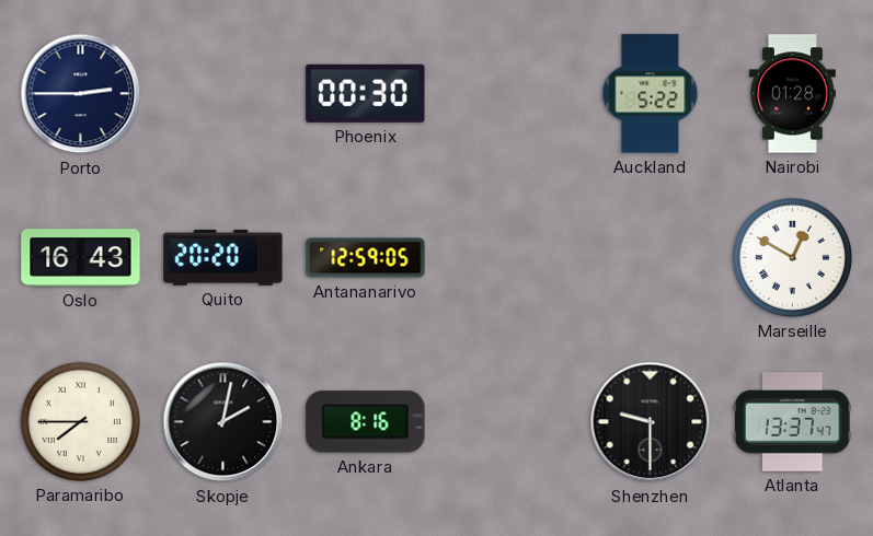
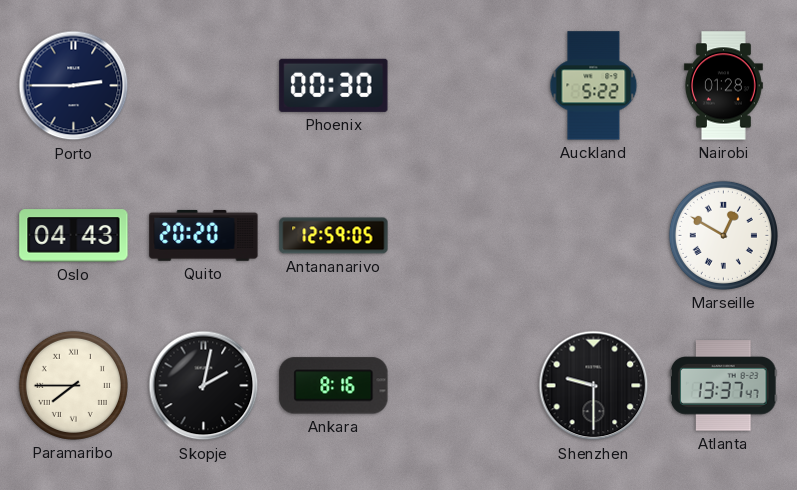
Oslo: 16:43 -> 04:43 (74, 236)
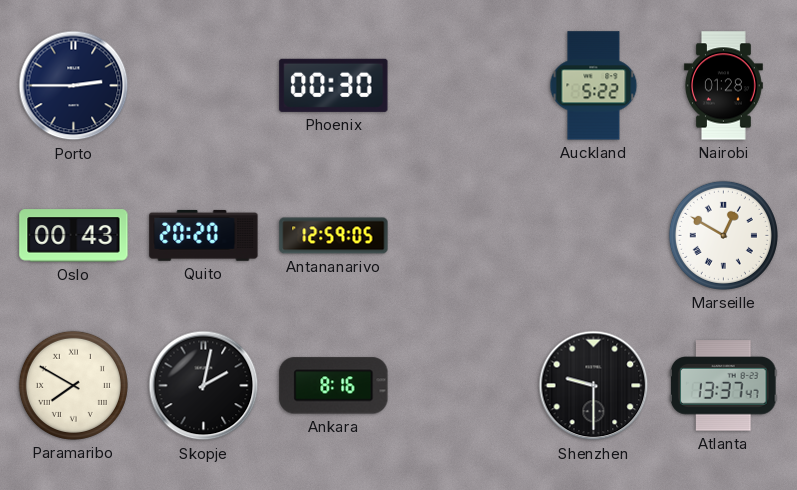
Oslo: 04:43 -> 00:43 (74, 236)
Paramaribo: 7:45 -> 7:50 (73, 385)
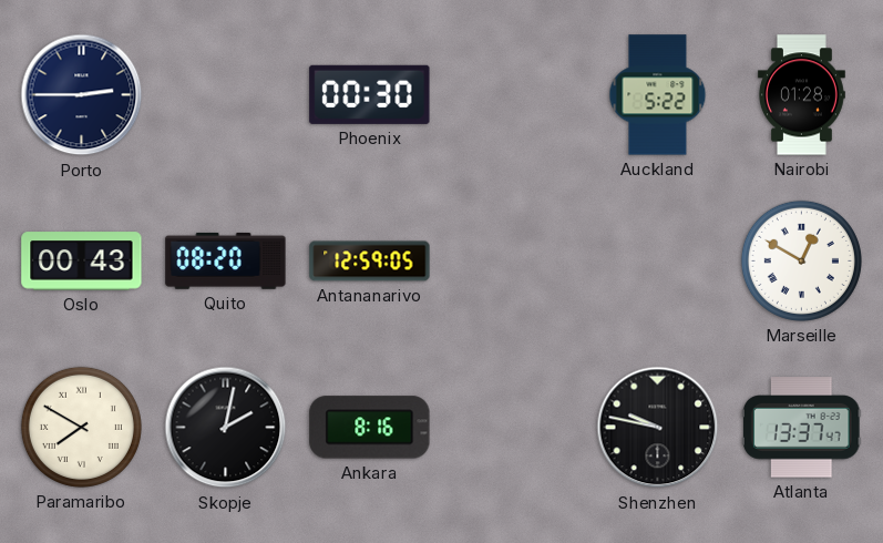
Quito: 20:20 -> 08:20 (226, 260)
Shenzhen: 9:30 -> 9:47 (658, 428)
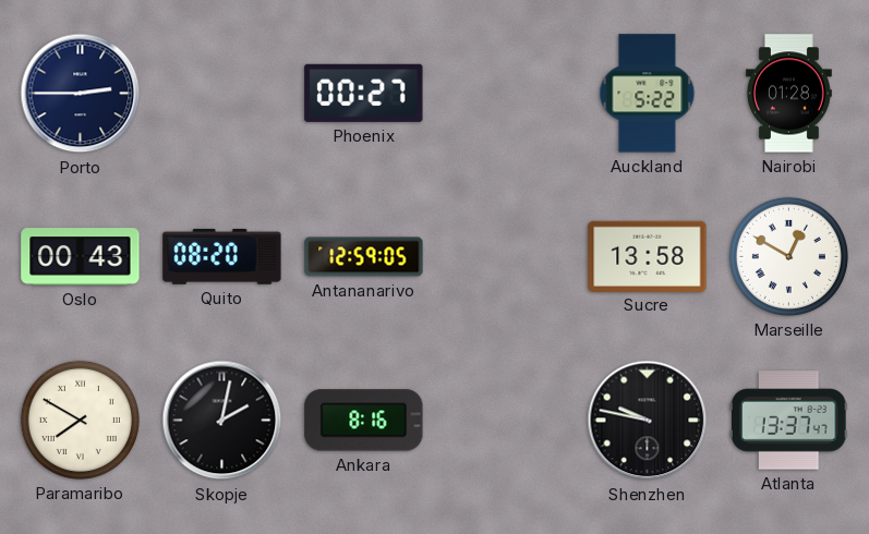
Phoenix: 00:30 -> 00:27 (364, 93)
Sucre: none -> 13:58 (648, 256)
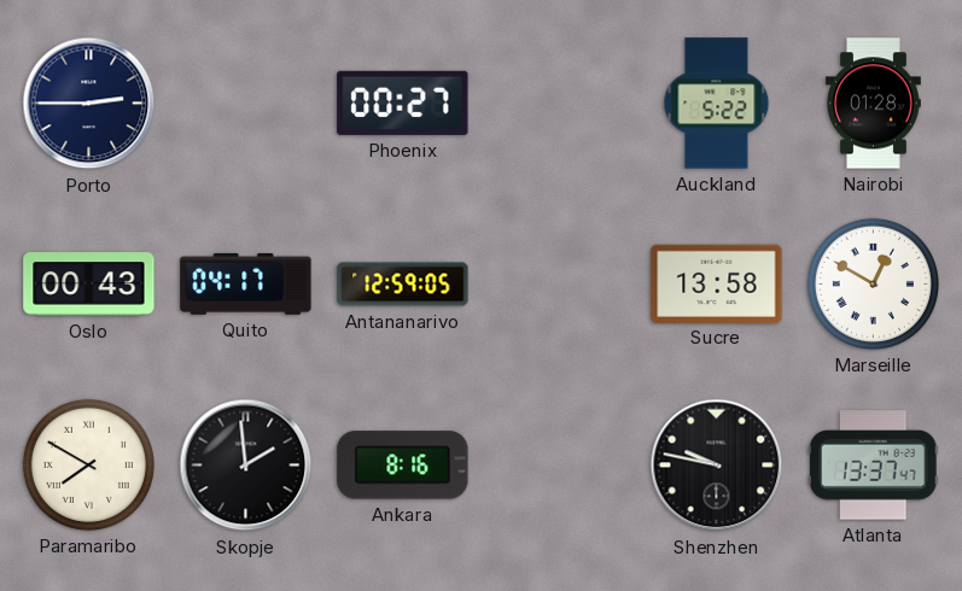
Quito: 08:20 -> 04:17 (246, 283)
Skopje: 2:02 -> 1:59 (246, 466)
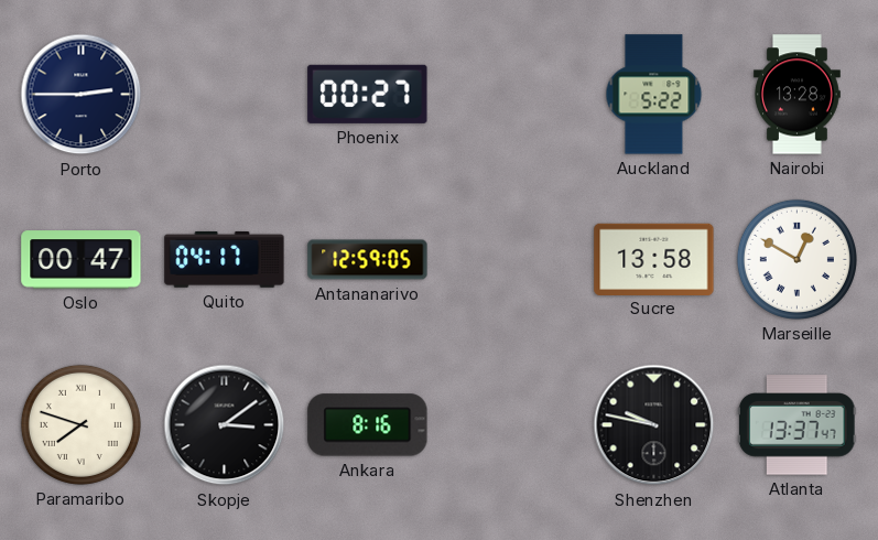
Nairobi: 01:28 -> 13:28 (796, 95)
Oslo: 00:43 -> 00:47 (82, 260)
Paramaribo: 7:50 -> 7:48 (80, 424)
Skopje: 1:59 -> 3:09 (225, 425)
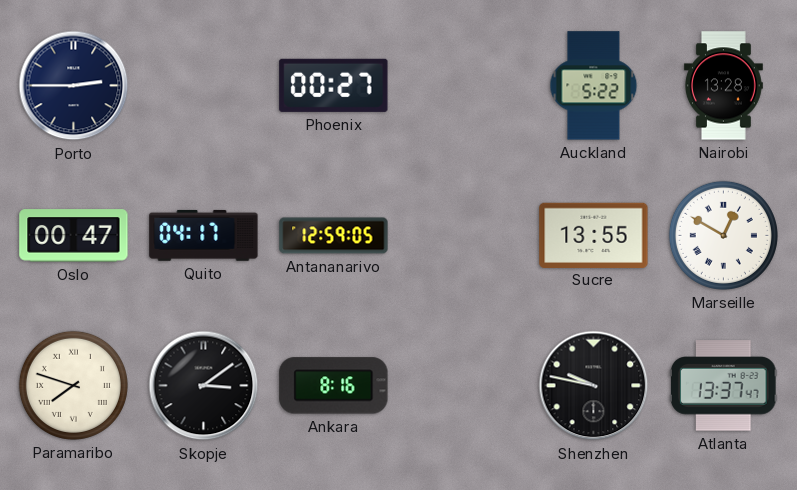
Sucre: 13:58 -> 13:55 (594, 235)
